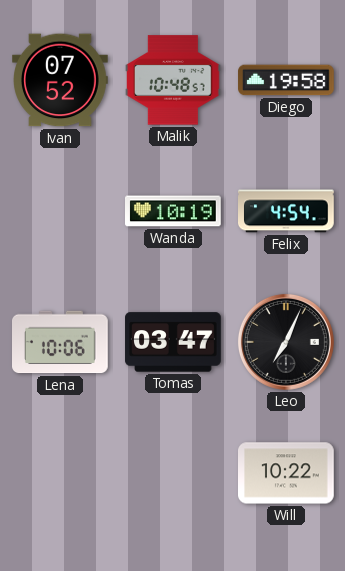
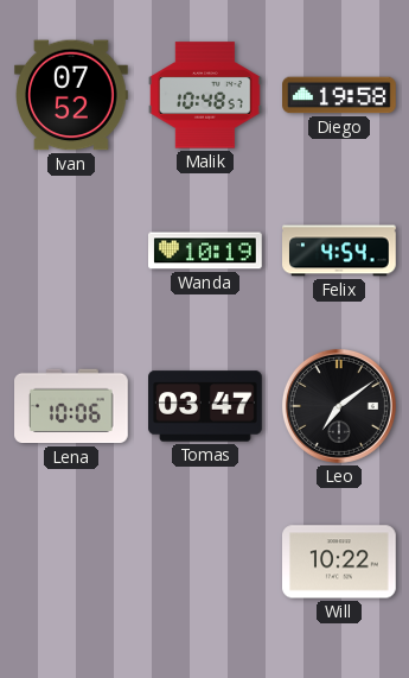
Leo: 7:04 -> 7:09 (339, 406)
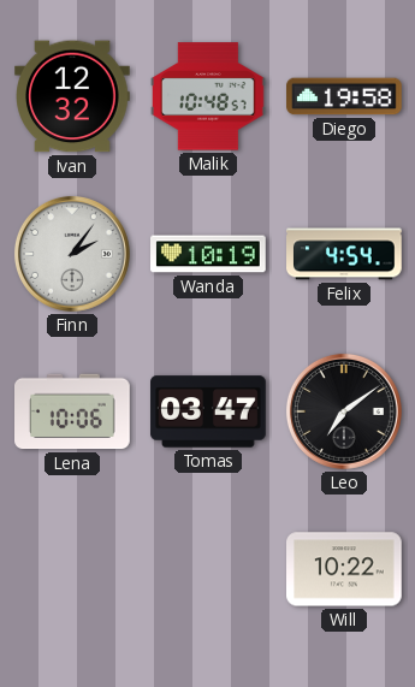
Ivan: 07:52 -> 12:32 (73, 96)
Finn: none -> 2:06 (72, 254)
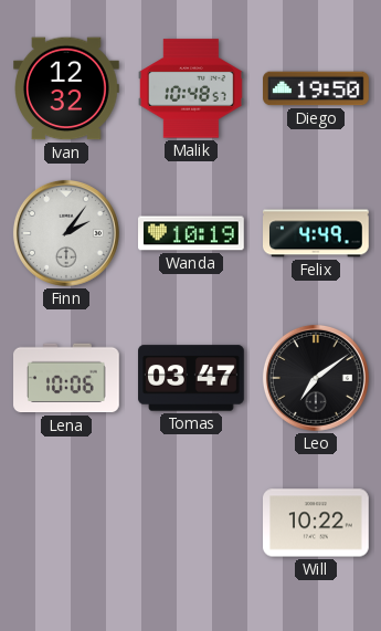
Diego: 19:58 -> 19:50 (316, 88)
Felix: 4:54 -> 4:49 (317, 233)
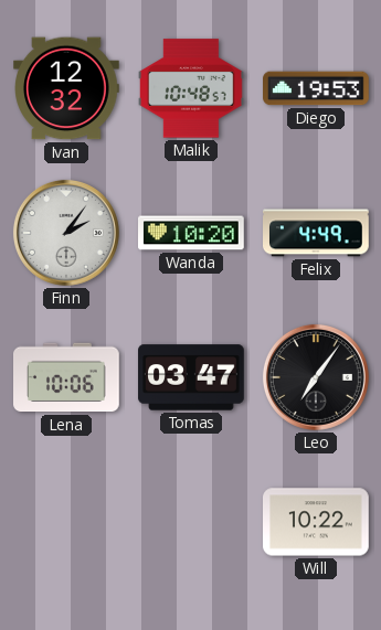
Diego: 19:50 -> 19:53 (316, 88)
Wanda: 10:19 -> 10:20 (192, 233)
Leo: 7:09 -> 7:06 (316, 377)
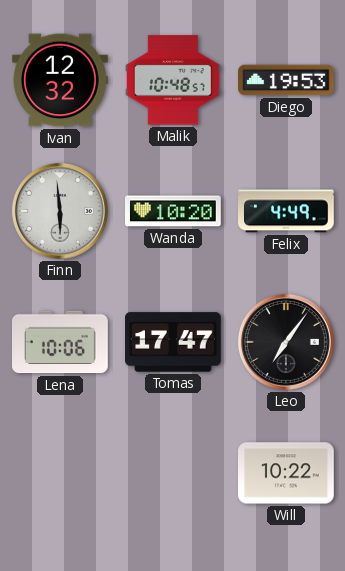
Finn: 2:06 -> 5:59 (60, 211)
Tomas: 03:47 -> 17:47 (173, 342)
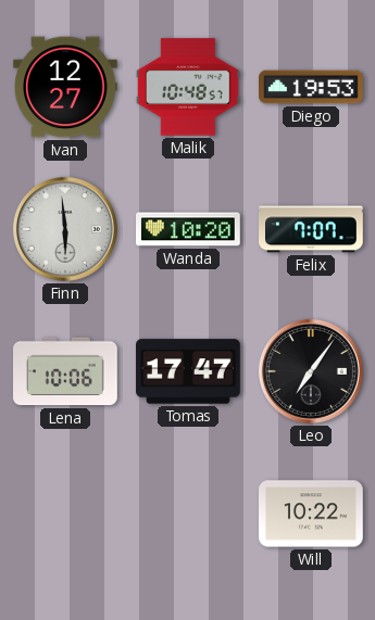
Ivan: 12:32 -> 12:27 (66, 87)
Felix: 4:49 -> 7:07 (312, 229)
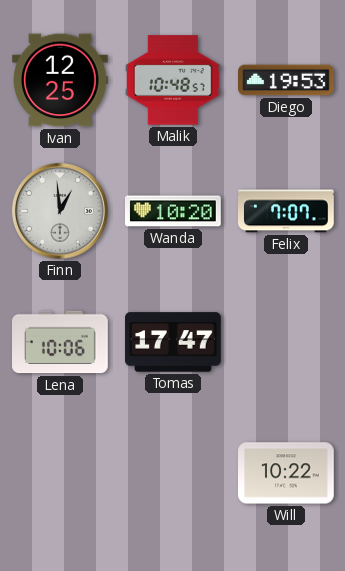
Ivan: 12:27 -> 12:25 (61, 80)
Finn: 5:59 -> 12:59 (60, 211)
Leo: 7:06 -> none (311, 371)
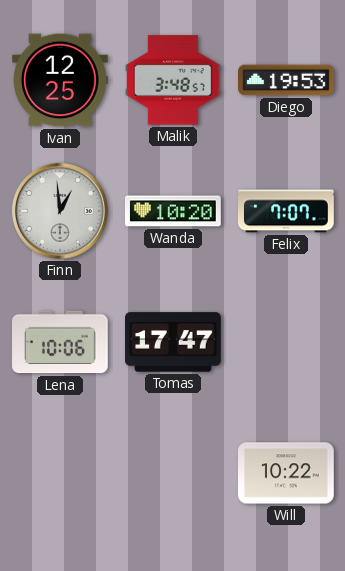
Malik: 10:48 -> 3:48 (174, 80)
